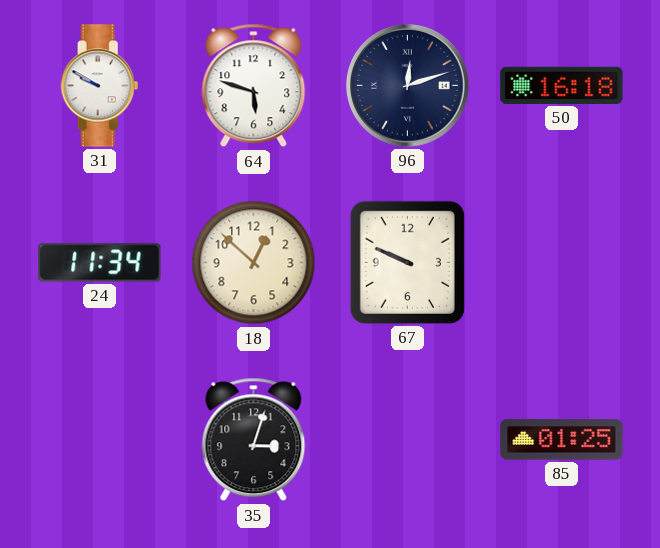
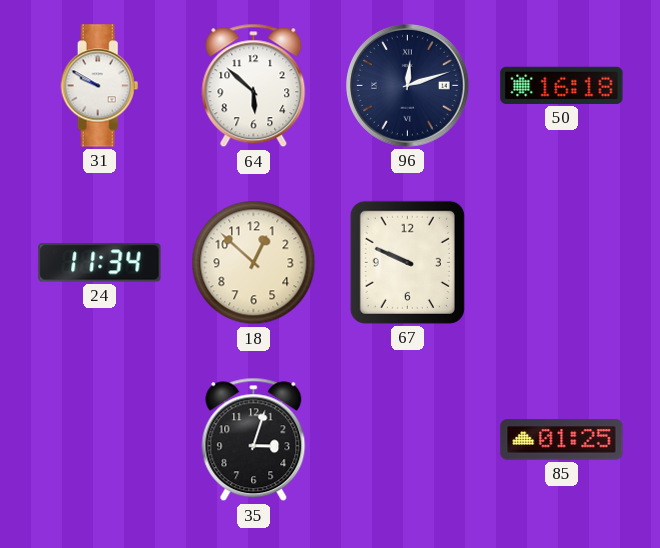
64: 5:48 -> 5:52 (254, 86)
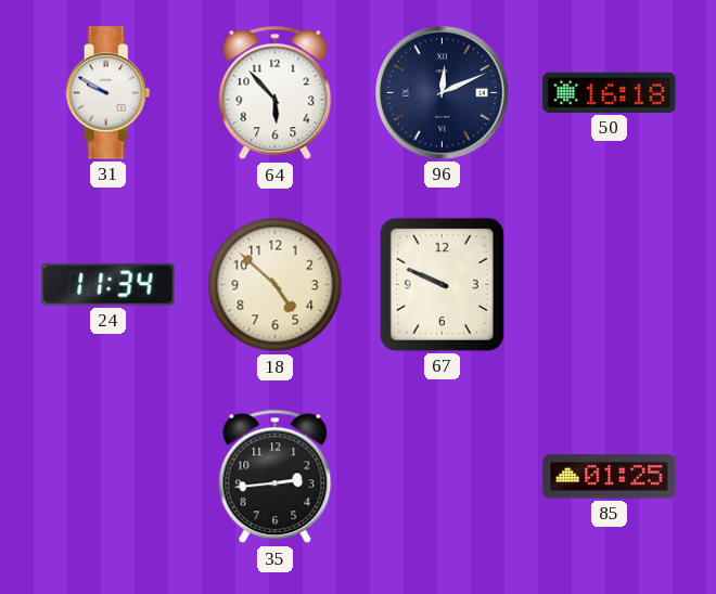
64: 5:52 -> 5:53 (276, 93)
96: 12:12 -> 12:11 (443, 93)
18: 12:52 -> 4:52 (276, 285)
35: 3:03 -> 2:44 (276, 477)
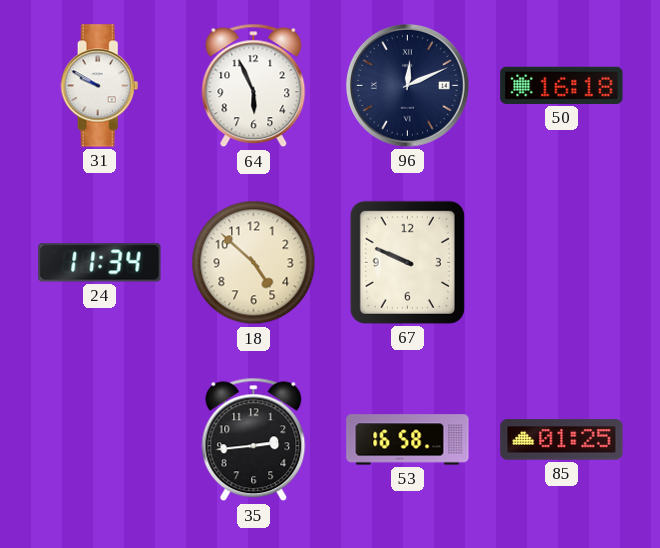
64: 5:53 -> 5:56 (254, 86)
53: none -> 16:58 (408, 440)
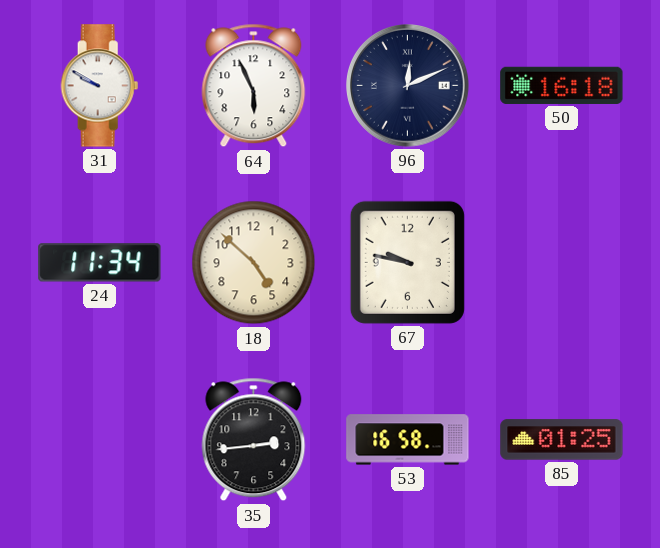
67: 9:49 -> 9:47 (407, 262)
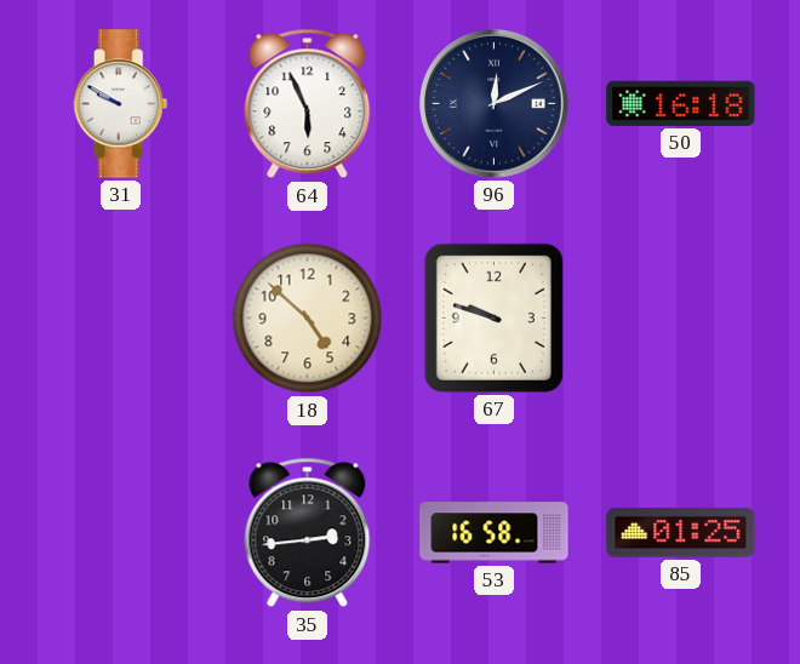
24: 11:34 -> none (100, 263)
67: 9:47 -> 9:48 (493, 317)
